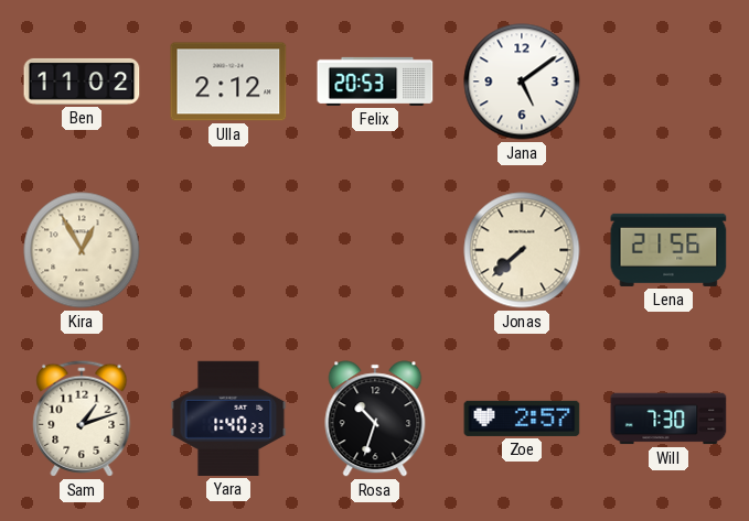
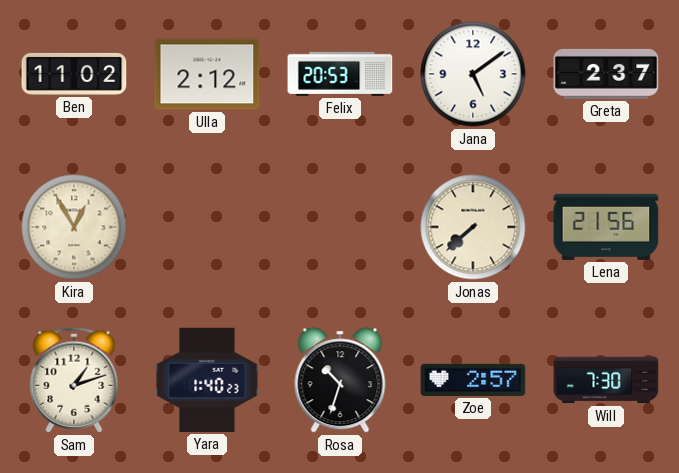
Greta: none -> 2:37 (606, 74)
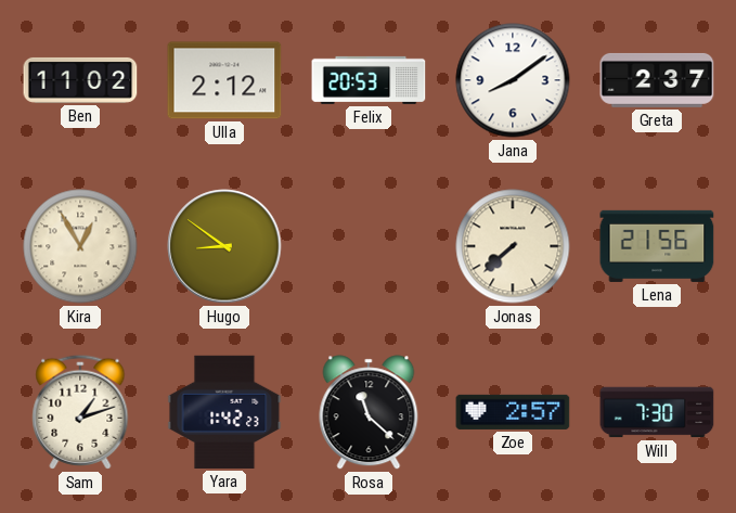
Jana: 5:09 -> 8:09 (513, 80)
Hugo: none -> 8:51 (224, 246)
Yara: 1:40 -> 1:42 (224, 412)
Rosa: 10:33 -> 11:22 (369, 412)
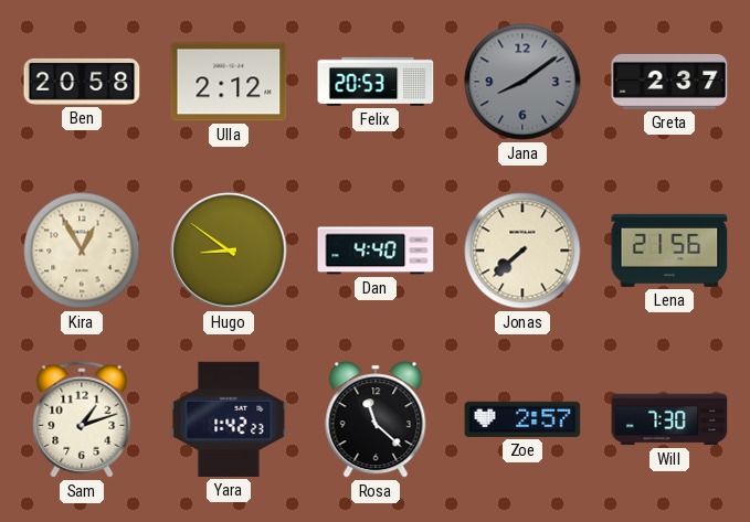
Ben: 11:02 -> 20:58 (82, 82)
Jana dial: white -> grey (522, 82)
Dan: none -> 4:40 (376, 251)
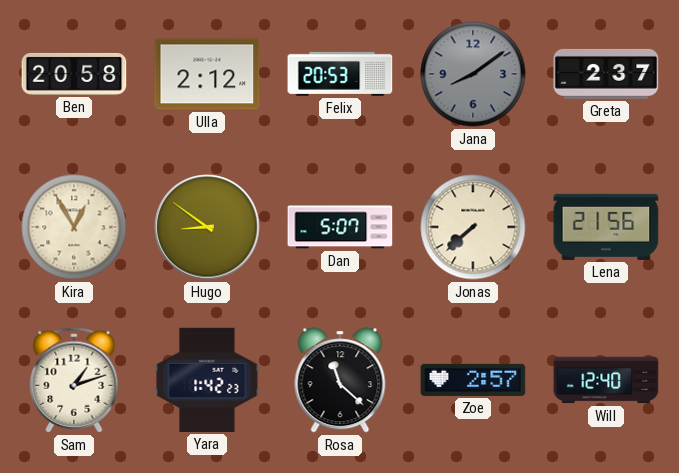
Dan: 4:40 -> 5:07 (340, 227)
Will: 7:30 -> 12:40 (606, 380)
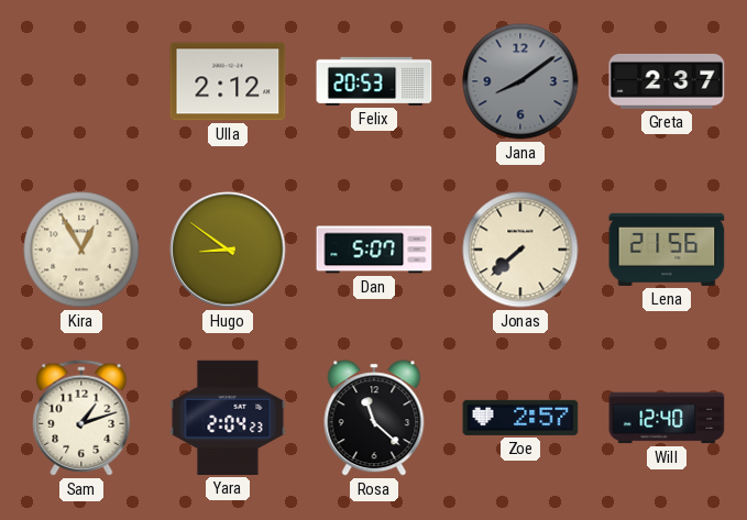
Ben: 20:58 -> none (74, 74)
Yara: 1:42 -> 2:04 (228, 418)
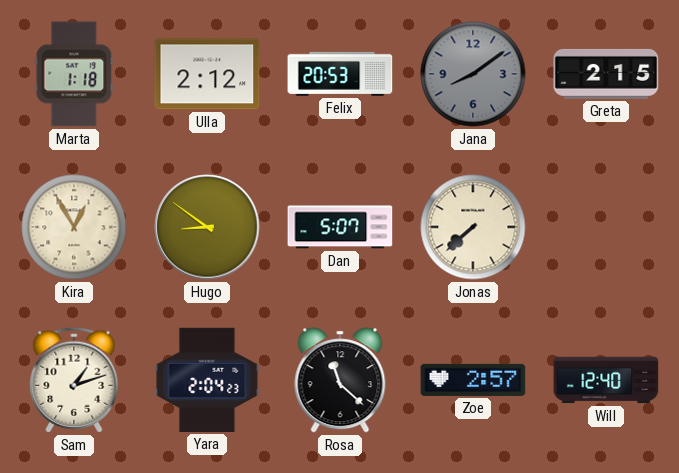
Marta: none -> 1:18 (74, 74)
Greta: 2:37 -> 2:15 (606, 74)
Lena: 21:56 -> none (667, 250)
